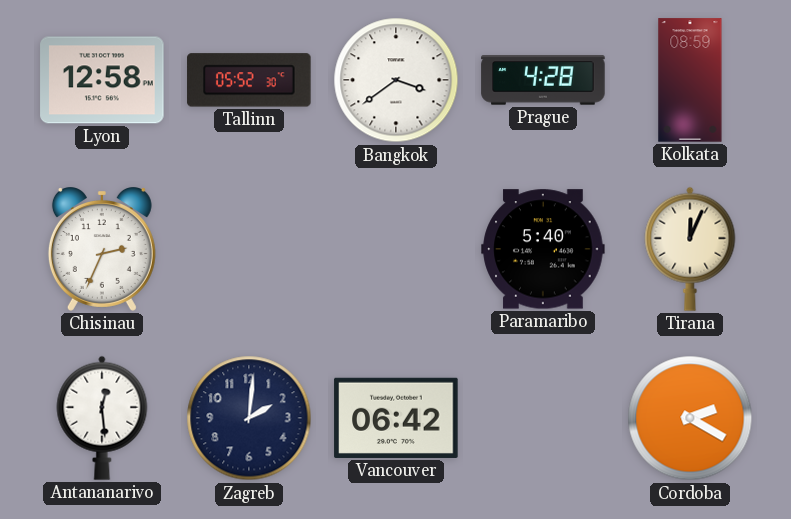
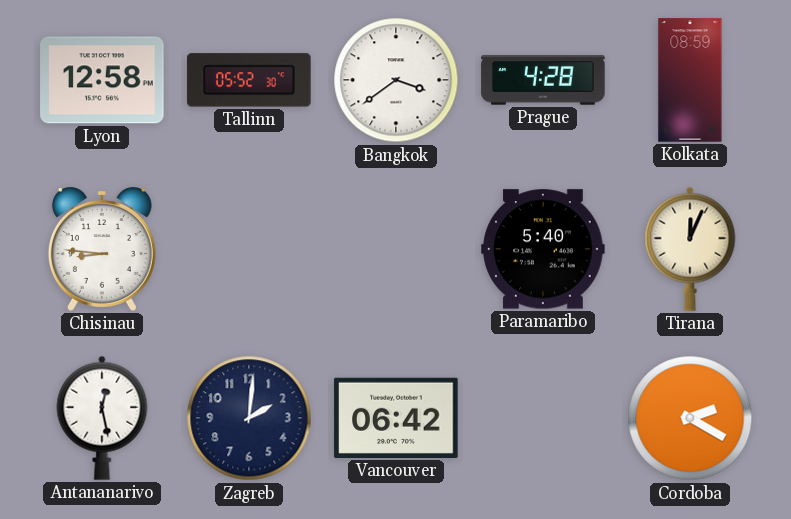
Chisinau: 2:34 -> 8:46 (102, 250)
Antananarivo: 12:29 -> 12:28 (102, 418)
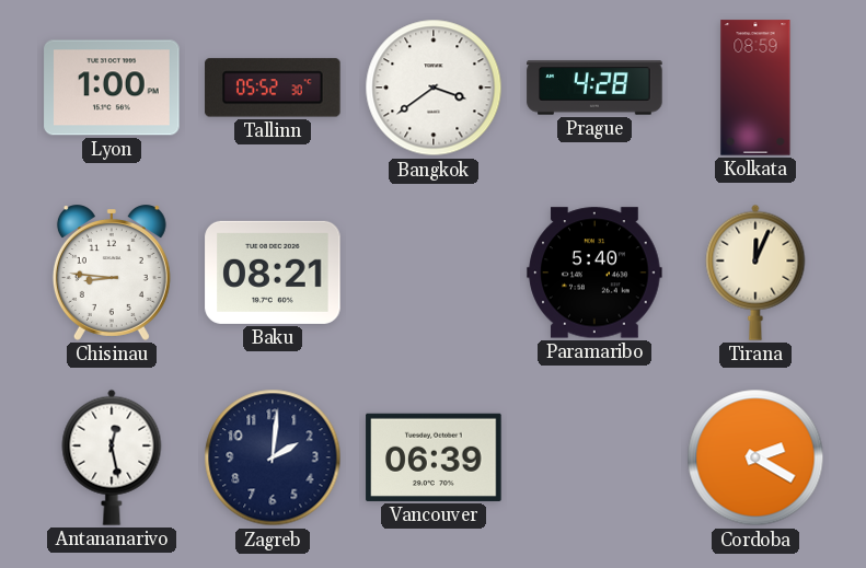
Lyon: 12:58 -> 1:00 (112, 88)
Baku: none -> 08:21 (273, 273)
Vancouver: 06:42 -> 06:39 (434, 457)
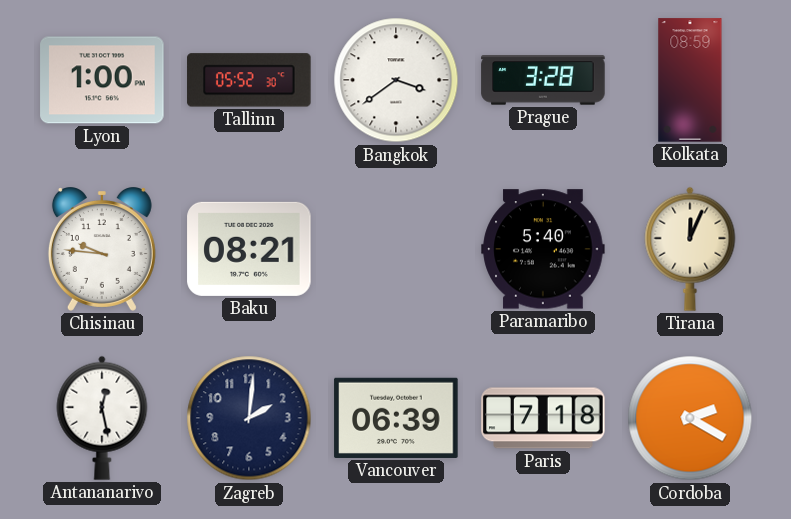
Prague: 4:28 -> 3:28 (543, 80)
Chisinau: 8:46 -> 9:46 (102, 250)
Paris: none -> 7:18 (543, 418)
